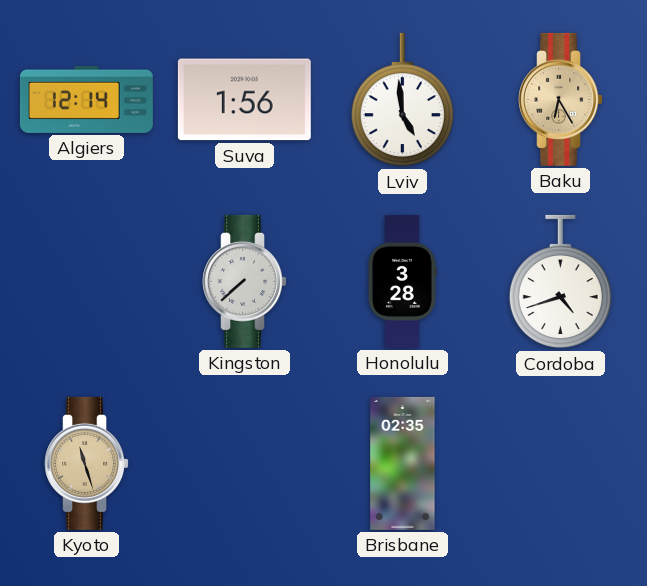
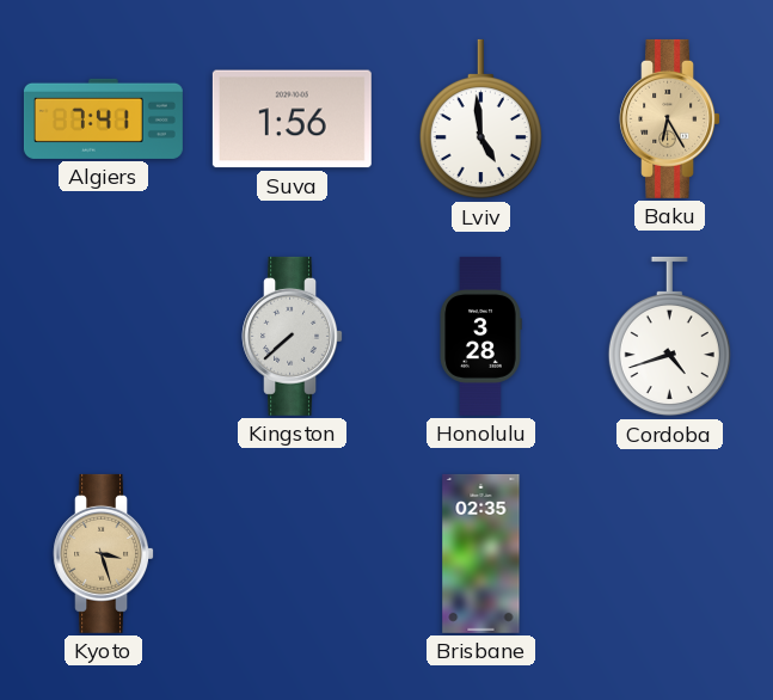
Algiers: 12:14 -> 7:41 (103, 118)
Kyoto: 11:27 -> 3:27 (104, 553)
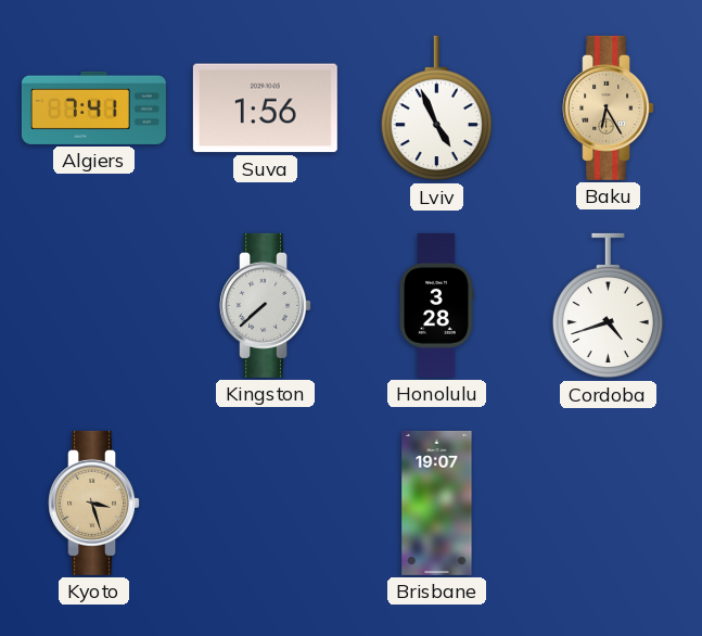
Lviv: 4:59 -> 4:56 (436, 109)
Brisbane: 02:35 -> 19:07 (437, 503)
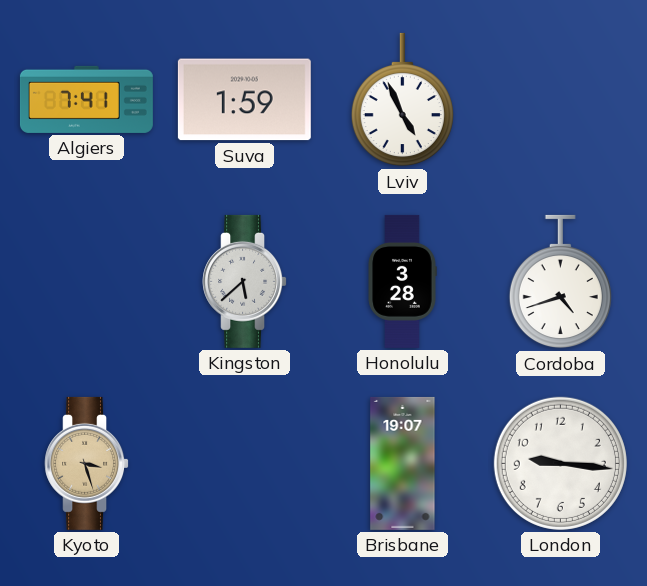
Suva: 1:56 -> 1:59 (244, 100)
Baku: 6:25 -> none (609, 107)
Kingston: 7:38 -> 5:38 (245, 281)
London: none -> 9:16 (560, 463)
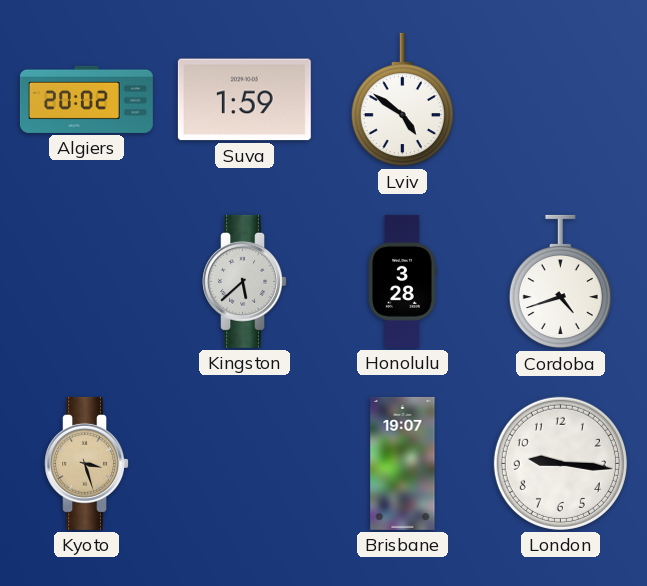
Algiers: 7:41 -> 20:02 (86, 99)
Lviv: 4:56 -> 4:51 (402, 100)
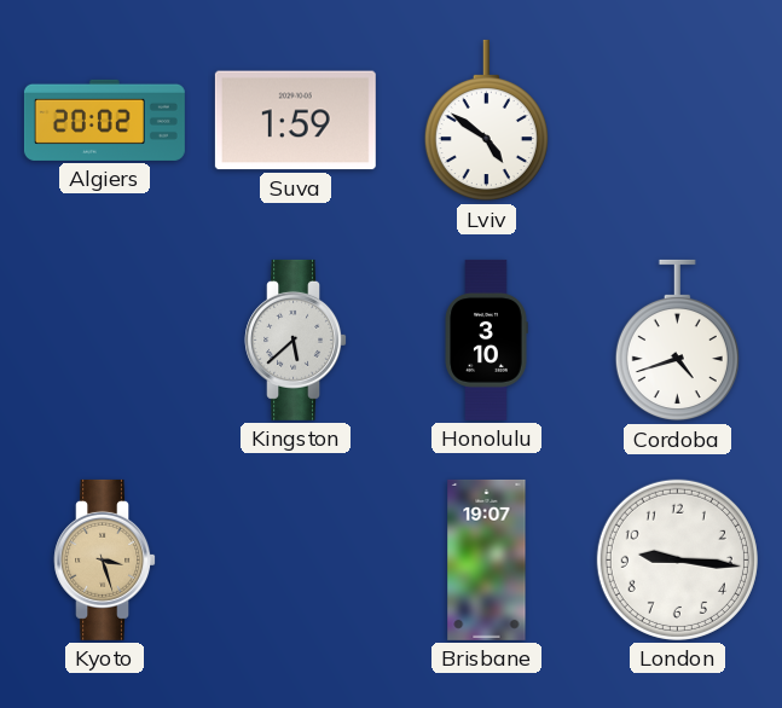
Honolulu: 3:28 -> 3:10 (486, 340)
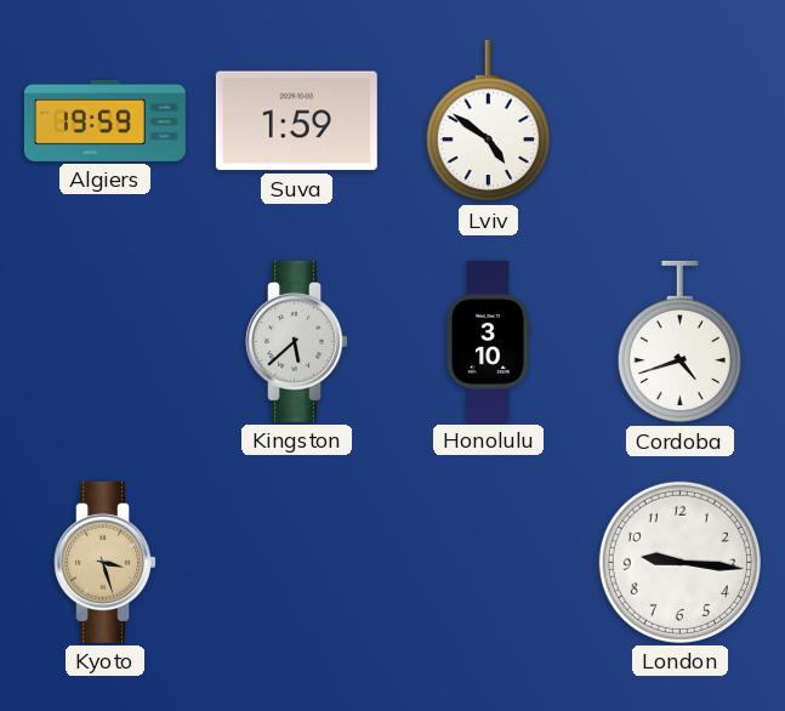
Algiers: 20:02 -> 19:59 (104, 120)
Brisbane: 19:07 -> none (487, 559)
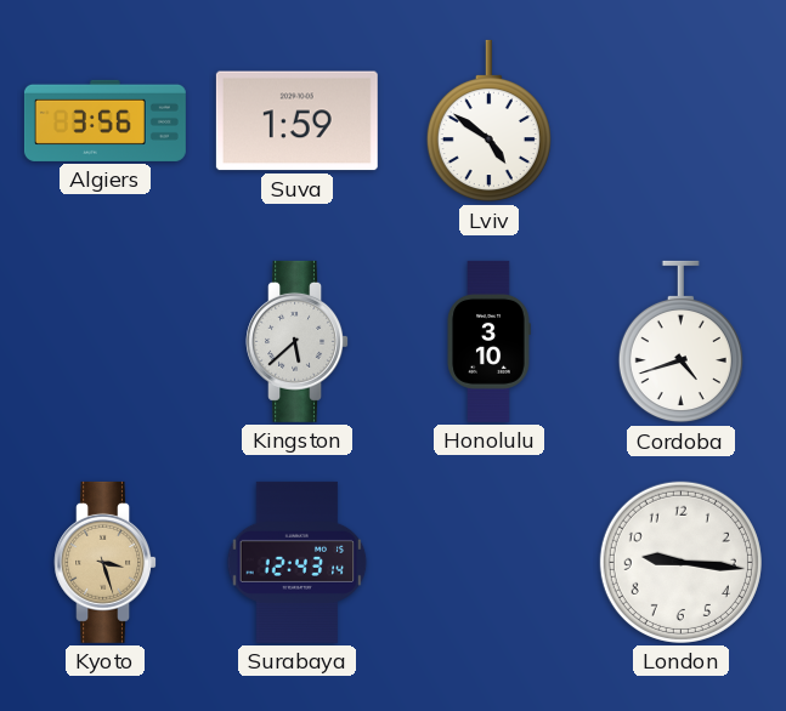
Algiers: 19:59 -> 3:56 (104, 120)
Surabaya: none -> 12:43 (298, 562)
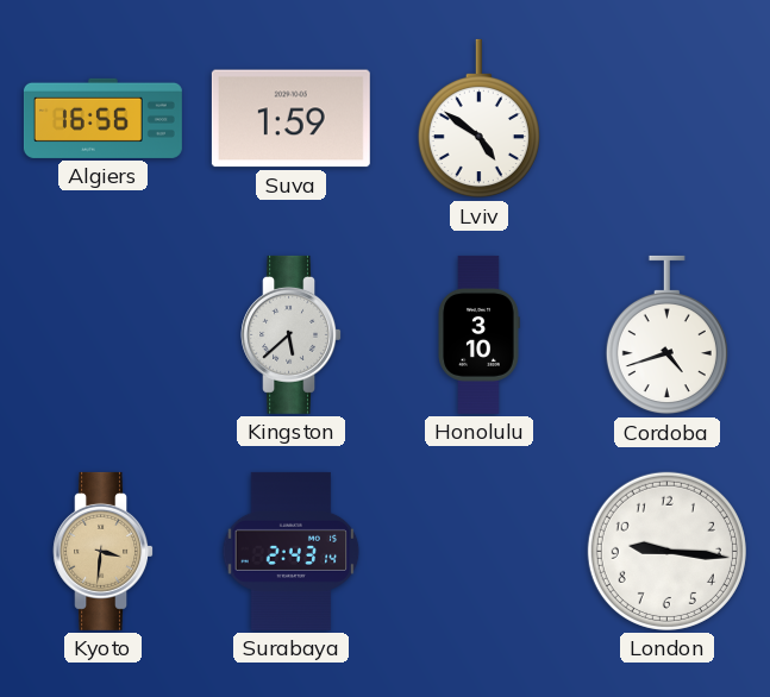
Algiers: 3:56 -> 16:56 (102, 118)
Kyoto: 3:27 -> 3:31 (104, 551)
Surabaya: 12:43 -> 2:43 (292, 551)
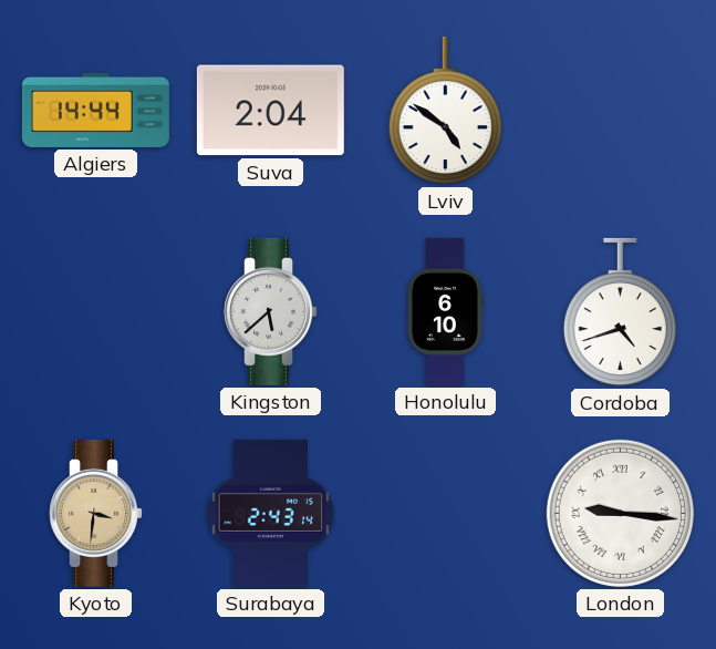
Algiers: 16:56 -> 14:44 (95, 110)
Suva: 1:59 -> 2:04 (270, 111)
Honolulu: 3:10 -> 6:10 (445, 311)
London numerals: Arabic -> Roman (620, 513)
